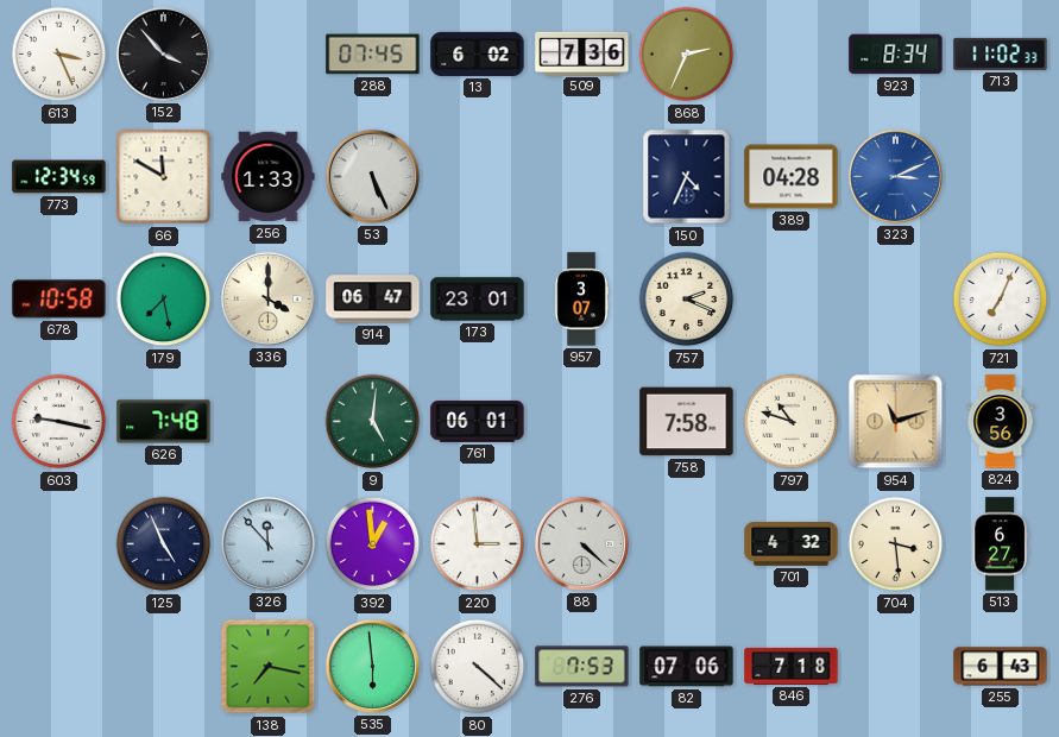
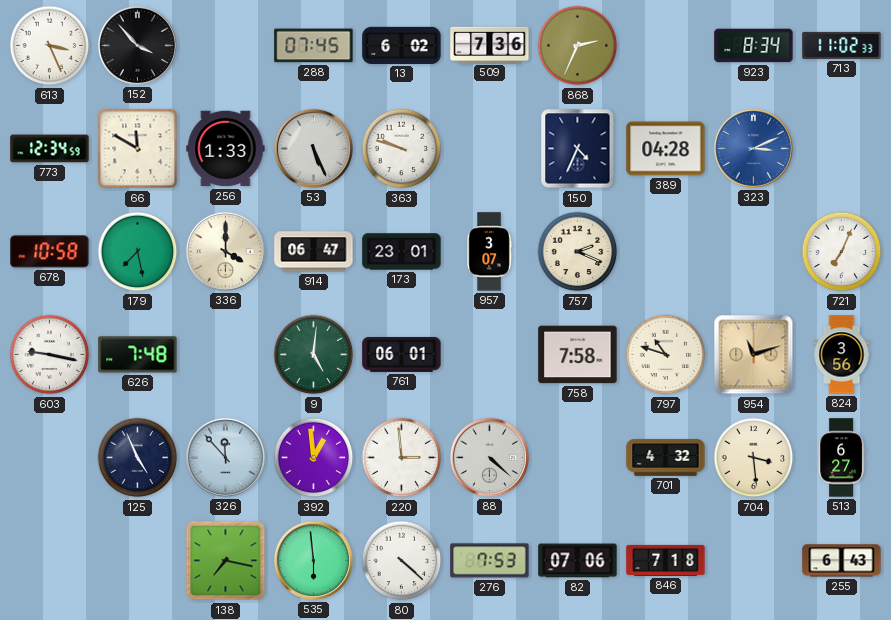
363: none -> 9:48 (402, 149)
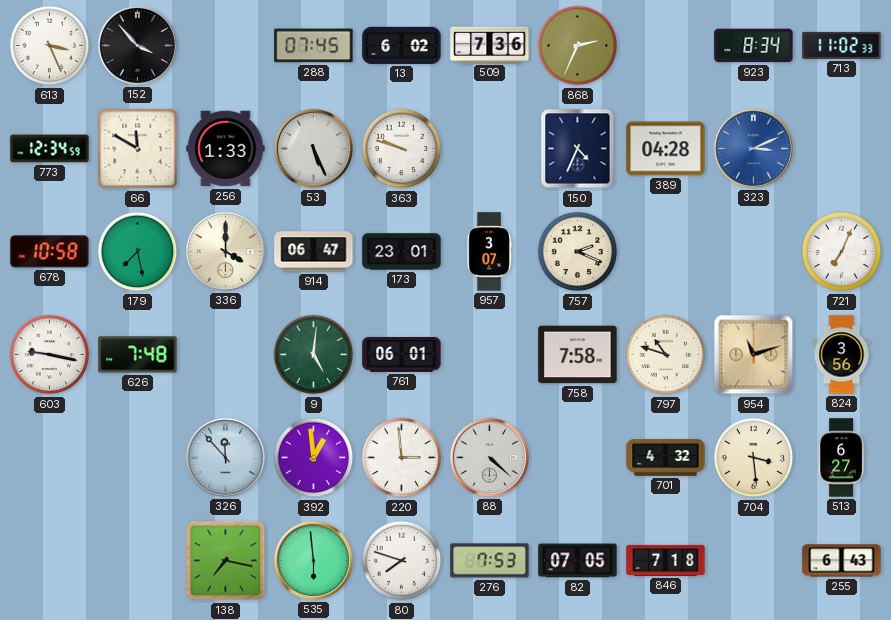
125: 4:56 -> none (138, 458)
80: 4:22 -> 7:48 (402, 561)
82: 07:06 -> 07:05 (578, 561)
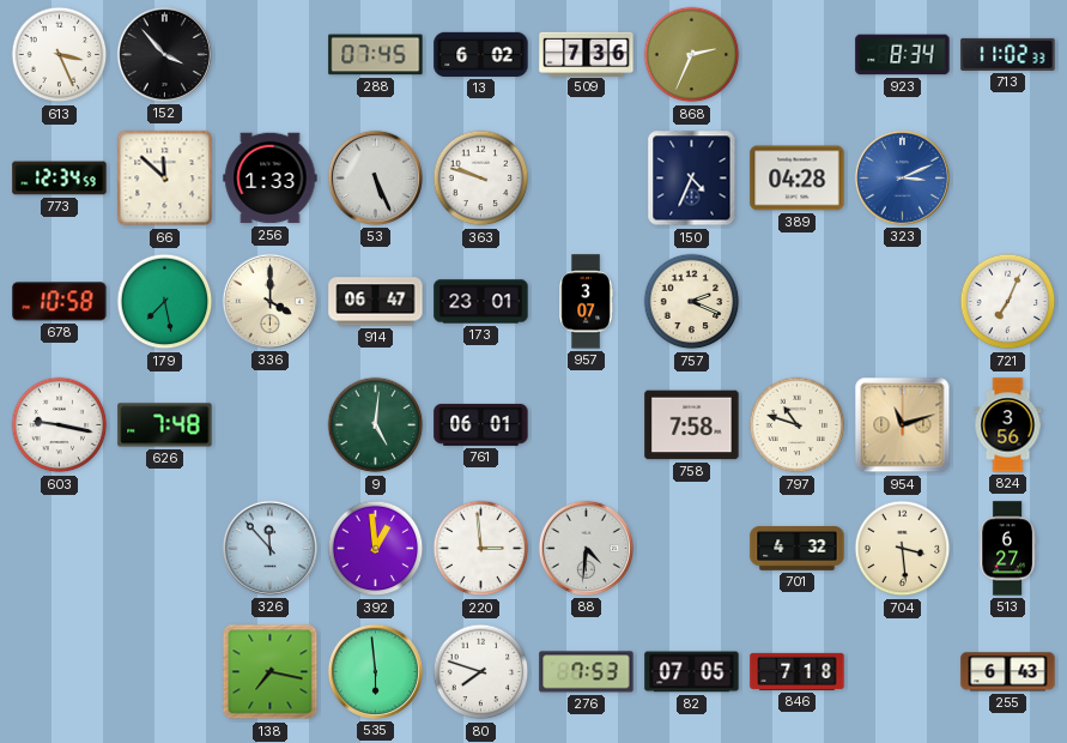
66: 11:50 -> 11:52 (165, 179)
88: 4:22 -> 4:31 (586, 548)
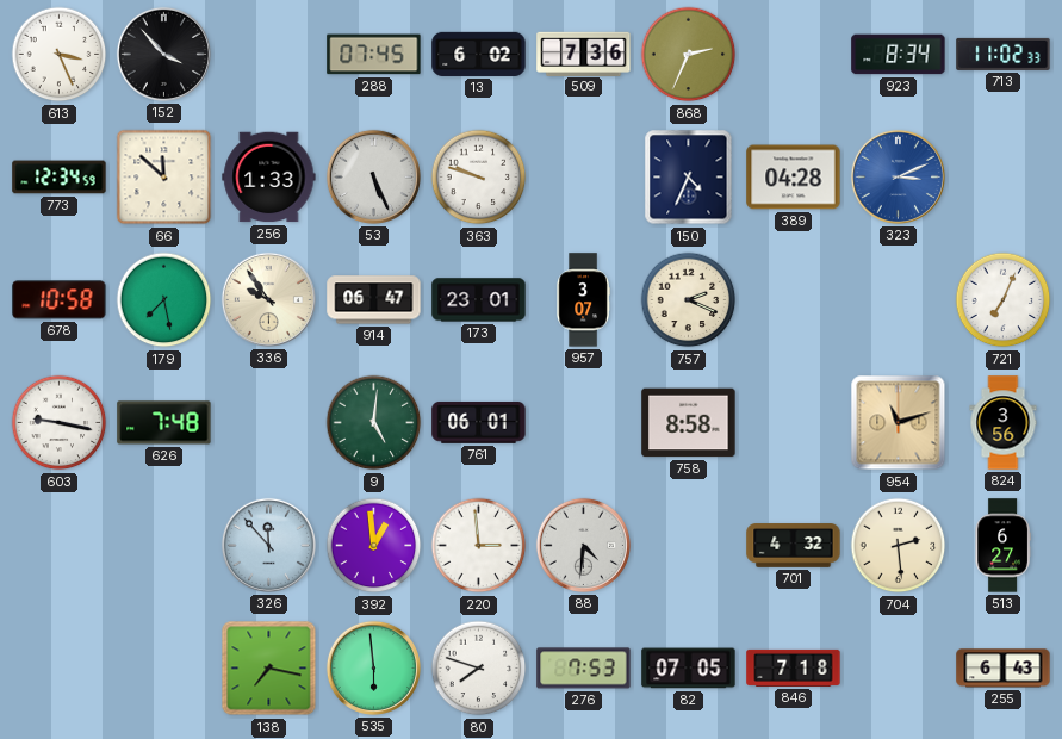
336: 4:00 -> 9:54 (268, 299)
758: 7:58 -> 8:58 (689, 423)
797: 10:48 -> none (798, 425)
704: 3:29 -> 2:29 (899, 546)
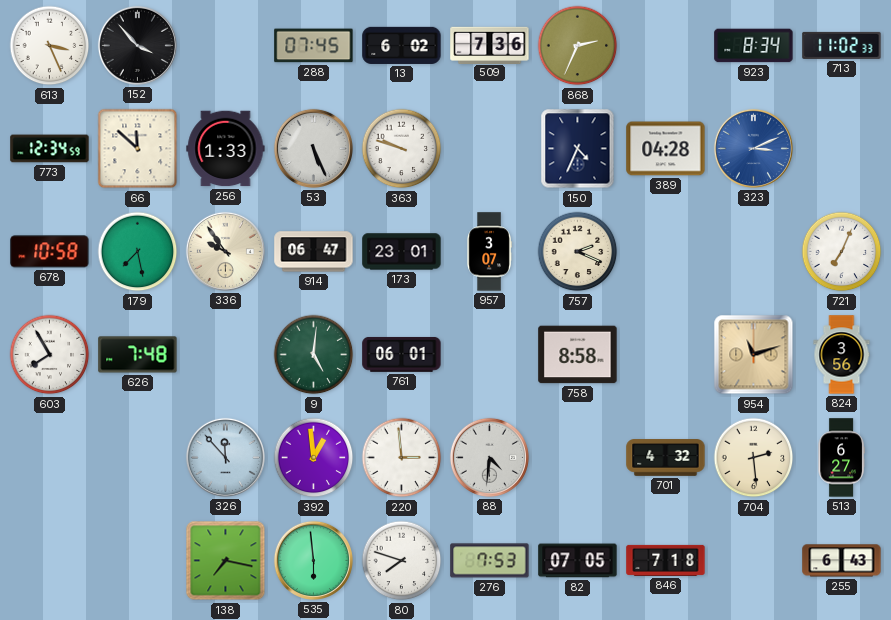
603: 9:17 -> 7:55 (50, 355)
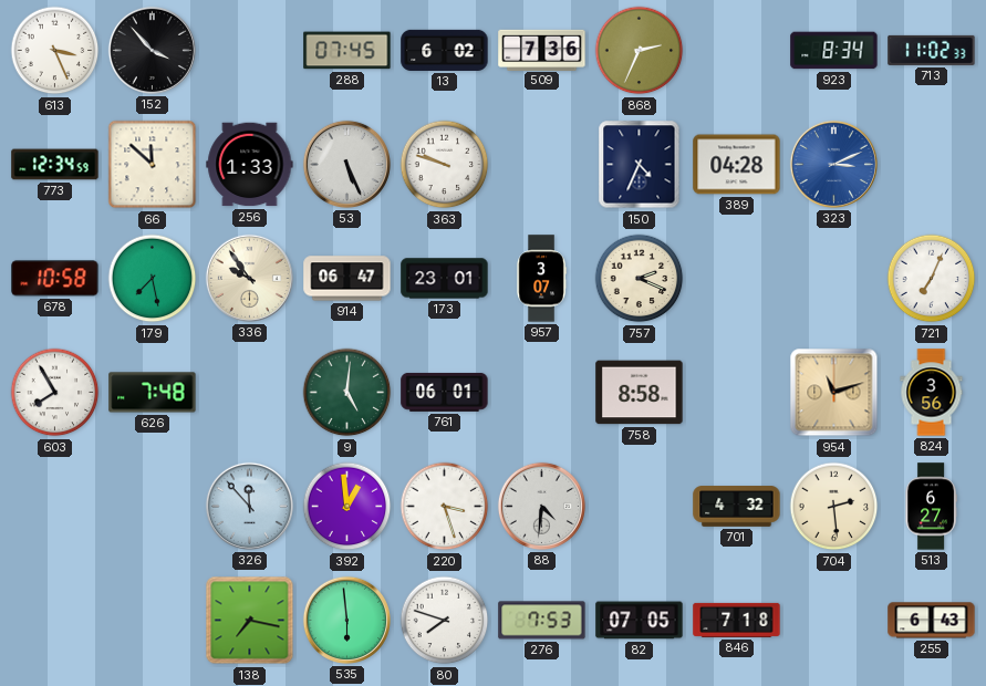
220: 2:59 -> 3:27 (445, 507)
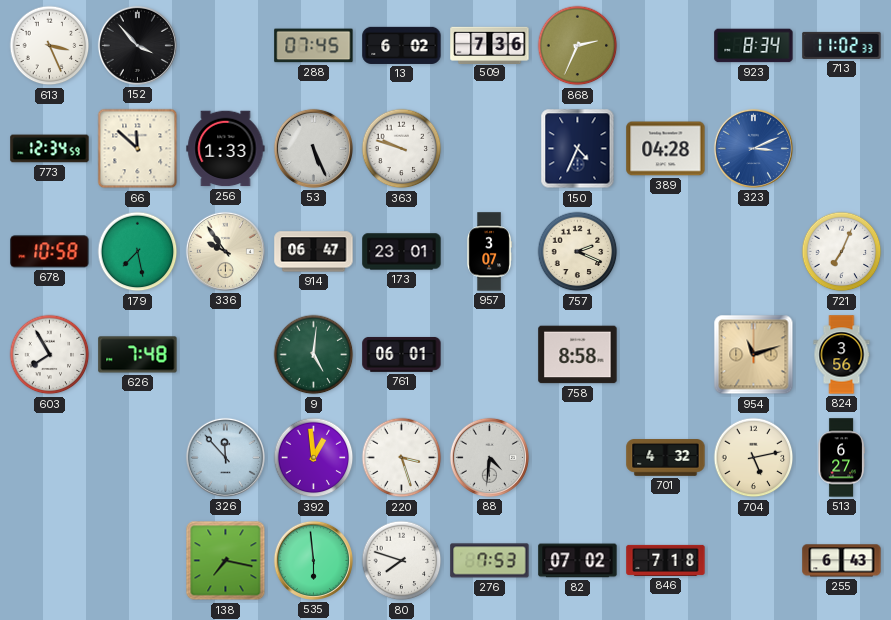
704: 2:29 -> 5:13 (754, 458)
82: 07:05 -> 07:02 (578, 561)
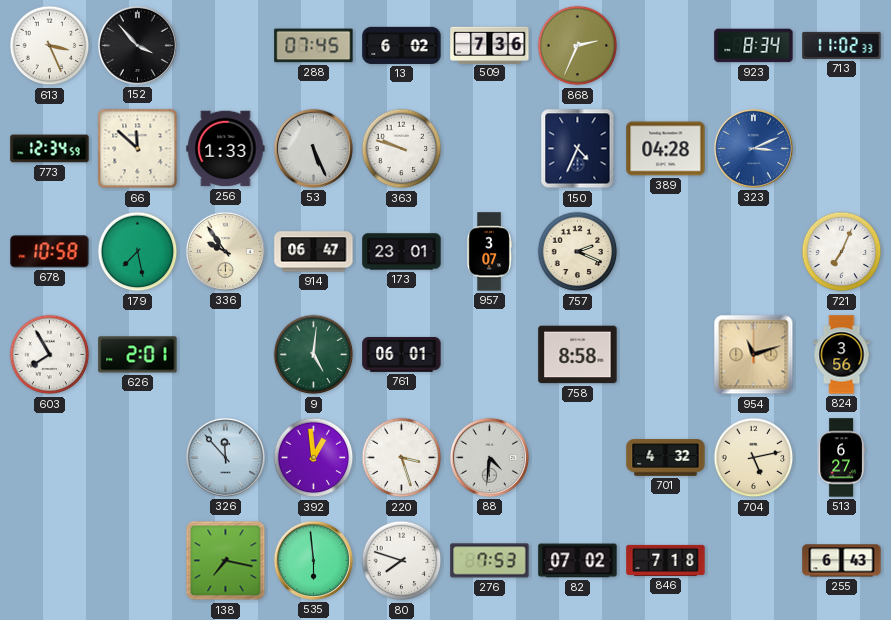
626: 7:48 -> 2:01 (138, 355)
